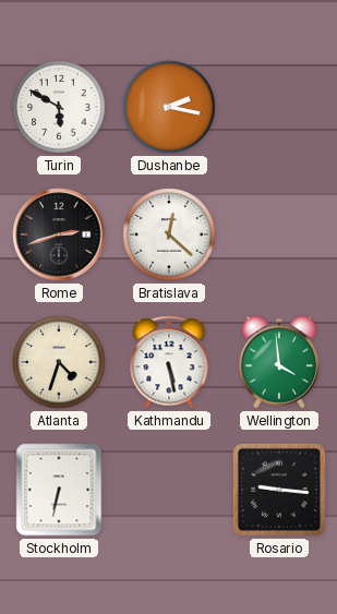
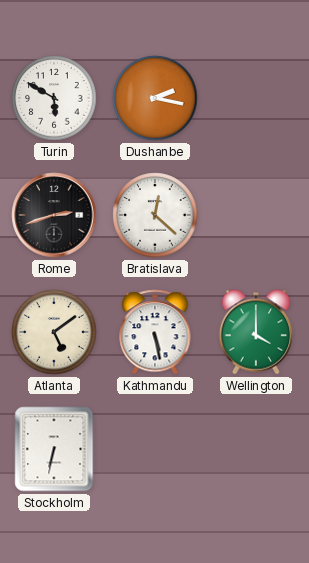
Atlanta: 4:33 -> 5:09 (54, 332)
Wellington: 3:59 -> 4:00 (256, 332)
Rosario: 9:16 -> none (279, 490)
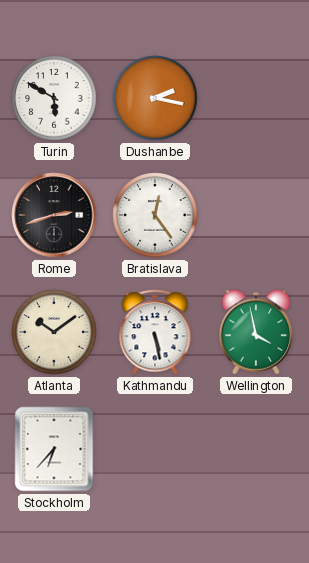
Bratislava: 12:22 -> 12:24 (155, 215)
Atlanta: 5:09 -> 10:09 (54, 332)
Wellington: 4:00 -> 3:58 (256, 332)
Stockholm: 6:32 -> 6:37 (54, 449)
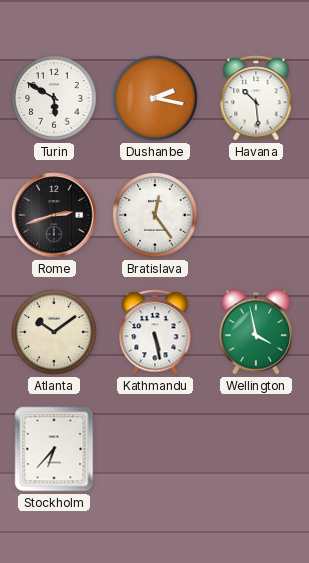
Havana: none -> 10:29 (256, 98)
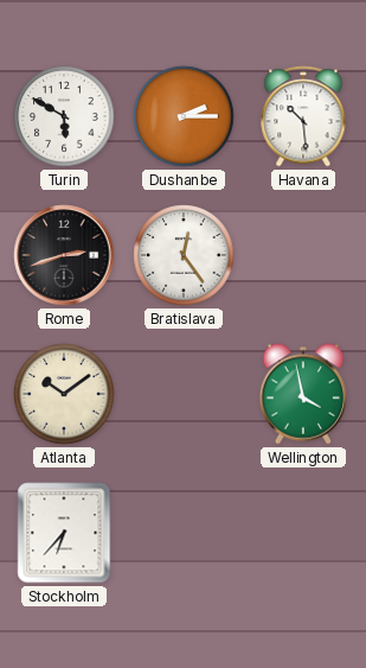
Dushanbe: 2:17 -> 2:15 (184, 116)
Kathmandu: 5:28 -> none (155, 332)
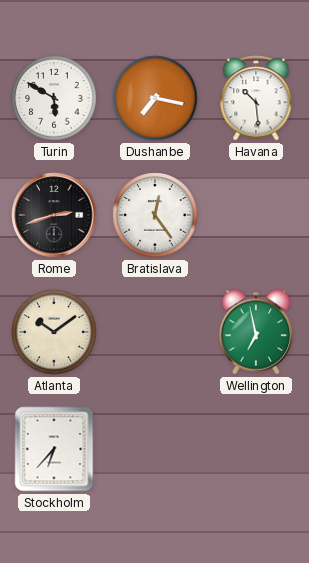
Dushanbe: 2:15 -> 7:17 (155, 98)
Wellington: 3:58 -> 6:58 (256, 332)
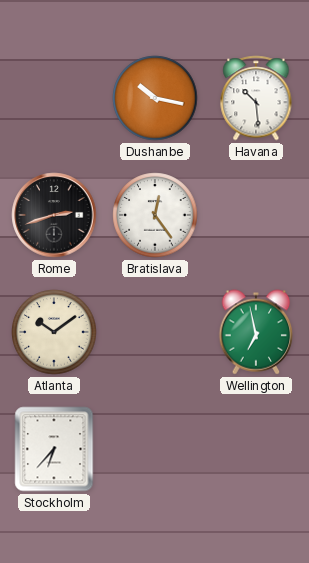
Turin: 5:50 -> none (54, 98)
Dushanbe: 7:17 -> 10:17 (155, 98)
